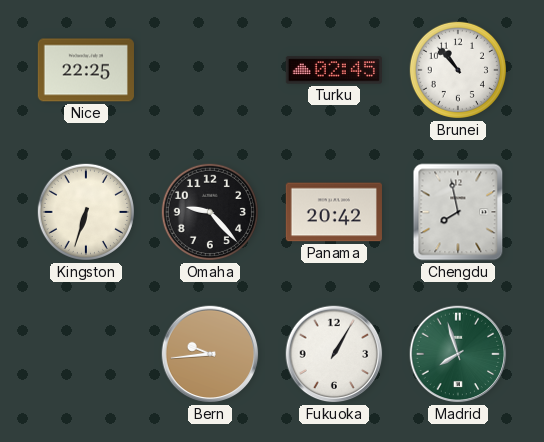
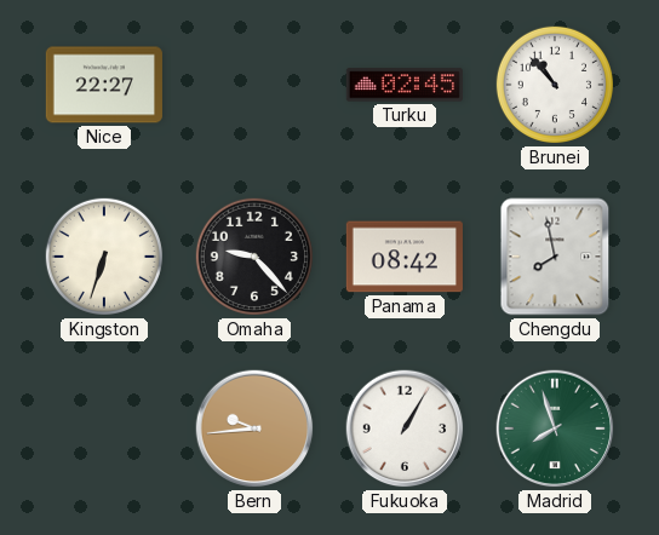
Nice: 22:25 -> 22:27 (103, 85)
Panama: 20:42 -> 08:42 (405, 257)
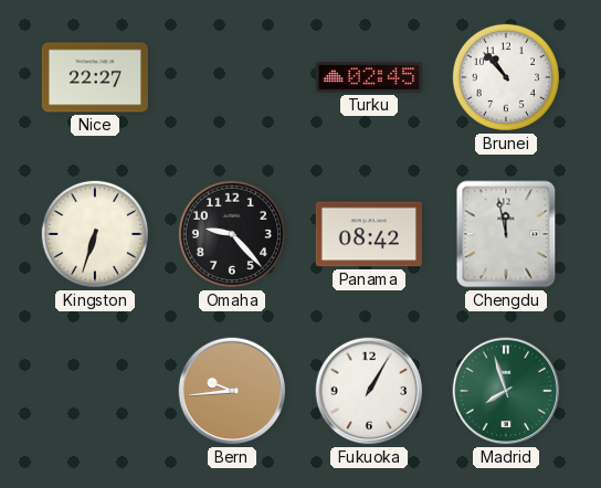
Chengdu: 7:58 -> 11:58 (506, 234)
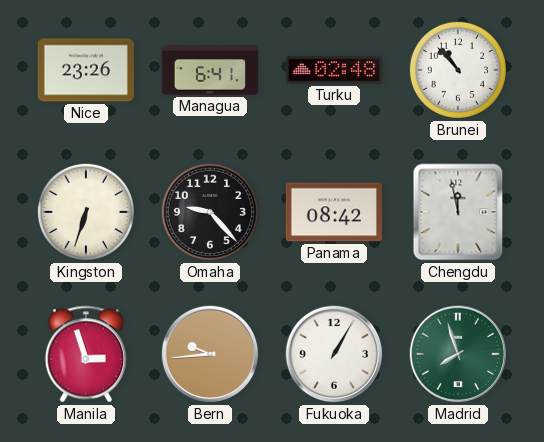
Nice: 22:27 -> 23:26 (85, 70)
Managua: none -> 6:41 (209, 70)
Turku: 02:45 -> 02:48 (333, 70)
Manila: none -> 2:57 (86, 354)
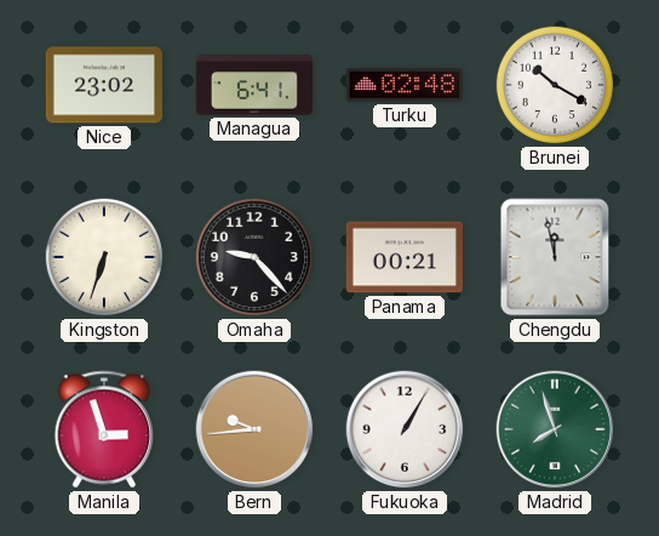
Nice: 23:26 -> 23:02 (103, 85)
Brunei: 10:53 -> 10:20 (555, 85)
Panama: 08:42 -> 00:21 (405, 257)
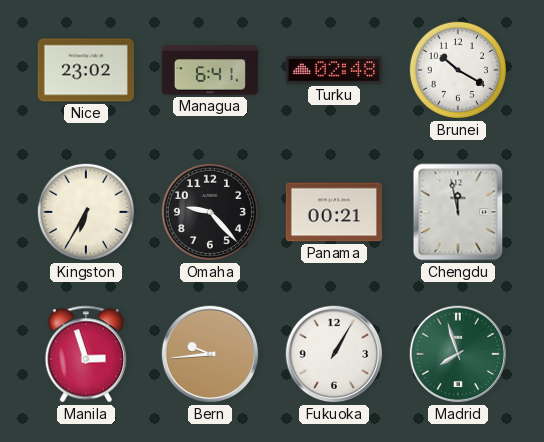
Kingston: 6:33 -> 6:35 (86, 212)
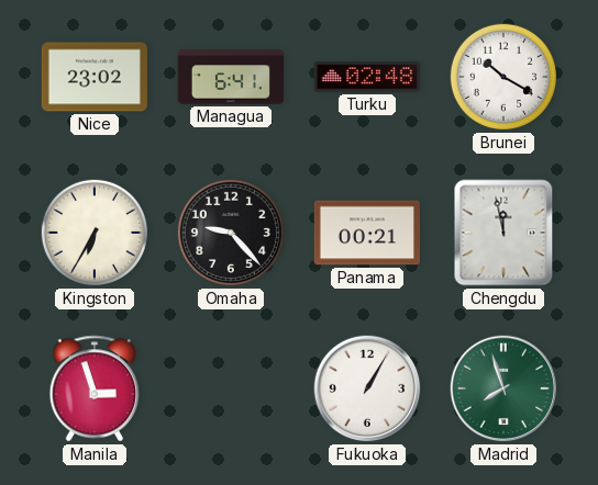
Bern: 9:44 -> none (210, 354)
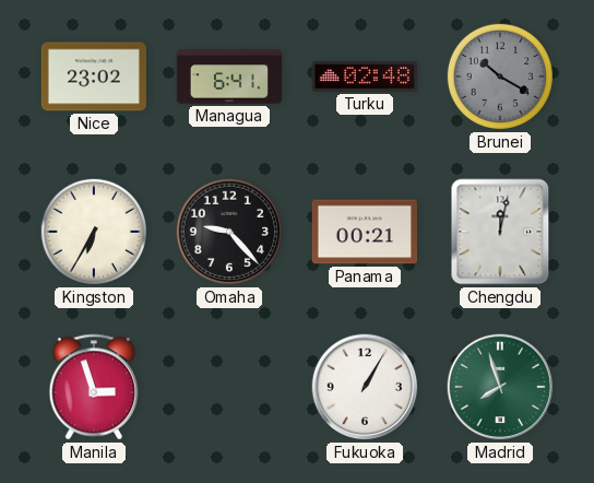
Brunei dial: white -> grey (500, 76)
Chengdu: 11:58 -> 12:02 (500, 232)
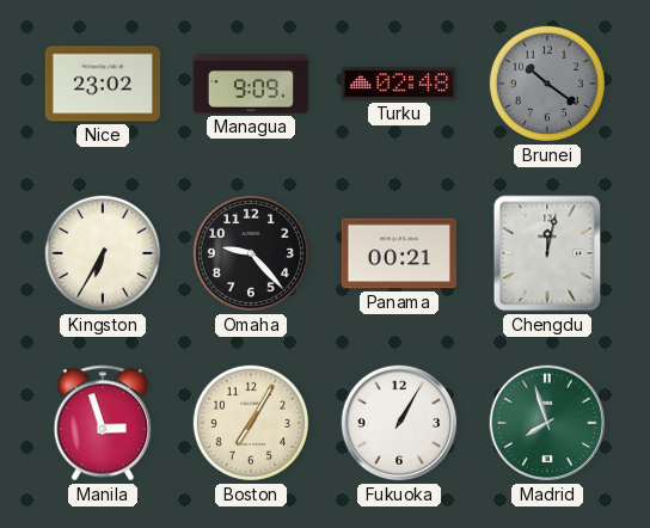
Managua: 6:41 -> 9:09 (250, 84)
Brunei: 10:20 -> 10:21 (547, 84)
Boston: none -> 7:05 (251, 423)
